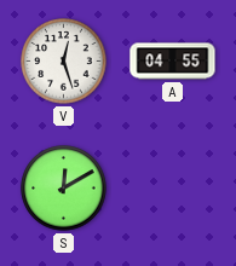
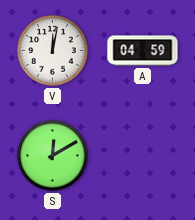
V: 12:27 -> 12:02 (53, 51)
A: 04:55 -> 04:59 (143, 51)
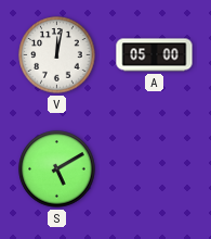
A: 04:59 -> 05:00 (155, 55)
S: 12:10 -> 5:10 (57, 169)
